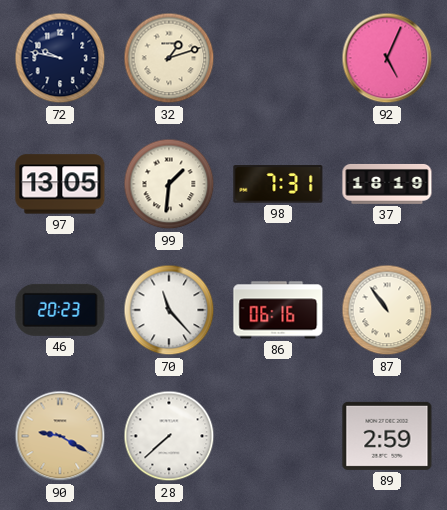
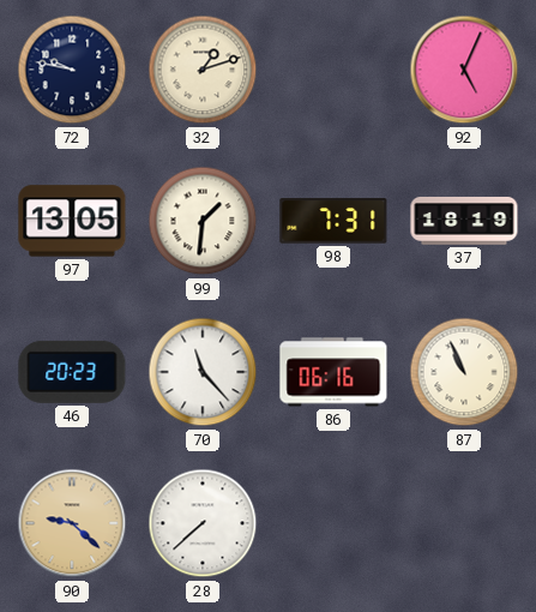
87: 10:54 -> 10:56 (464, 372)
90: 9:20 -> 9:22 (72, 523)
89: 2:59 -> none (387, 436)
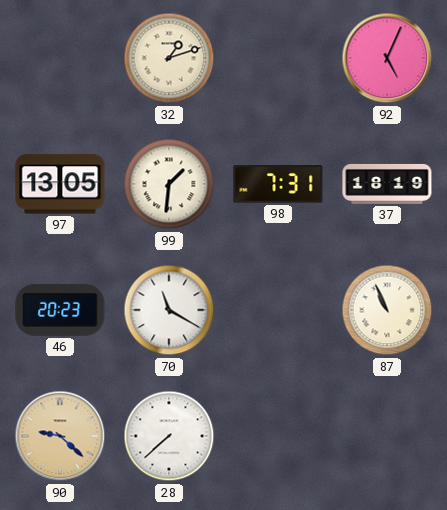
72: 9:47 -> none (72, 70)
70: 11:23 -> 11:20 (169, 310)
86: 06:16 -> none (333, 372)
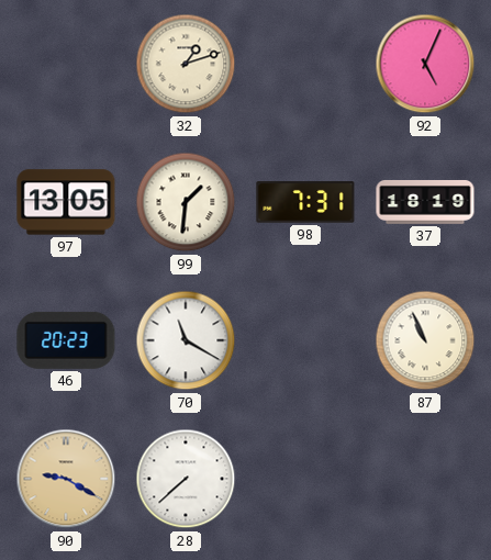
90: 9:22 -> 9:20 (66, 479)
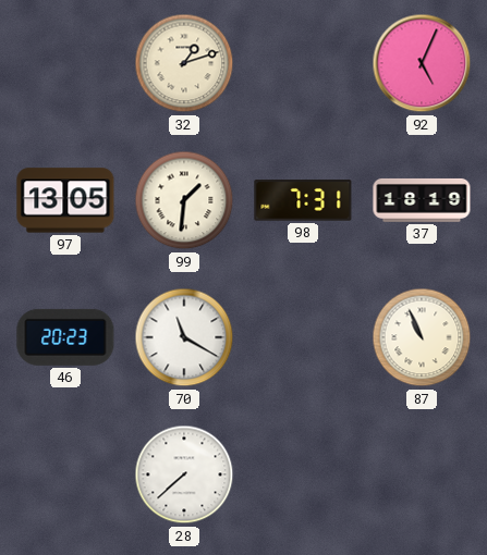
90: 9:20 -> none (66, 479)
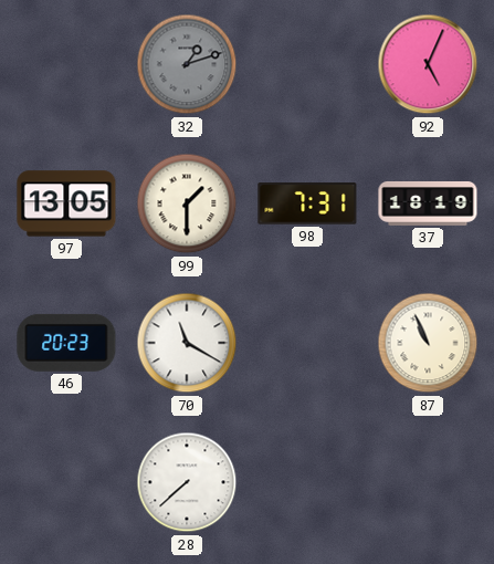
32 dial: cream -> grey (187, 64)
99: 1:31 -> 1:30 (187, 203)
